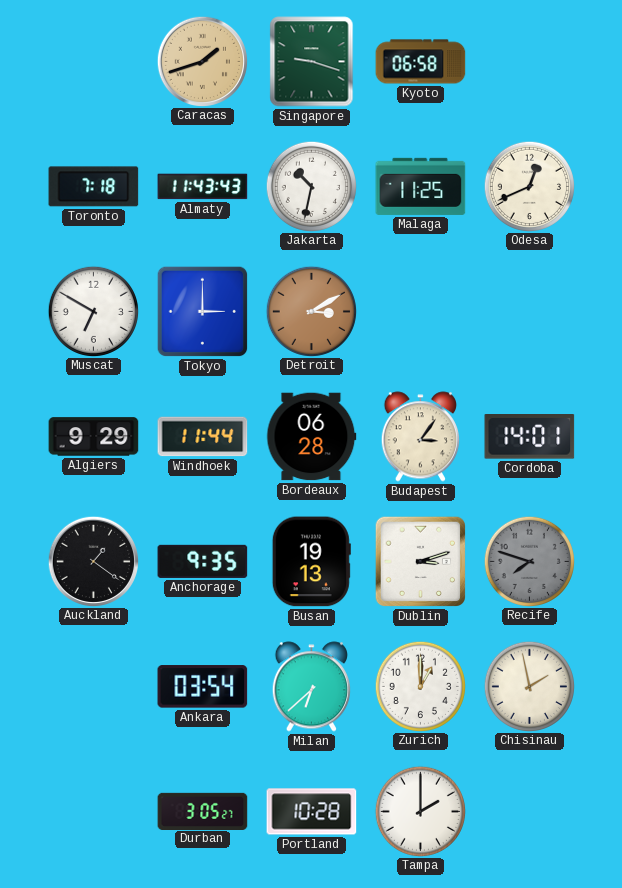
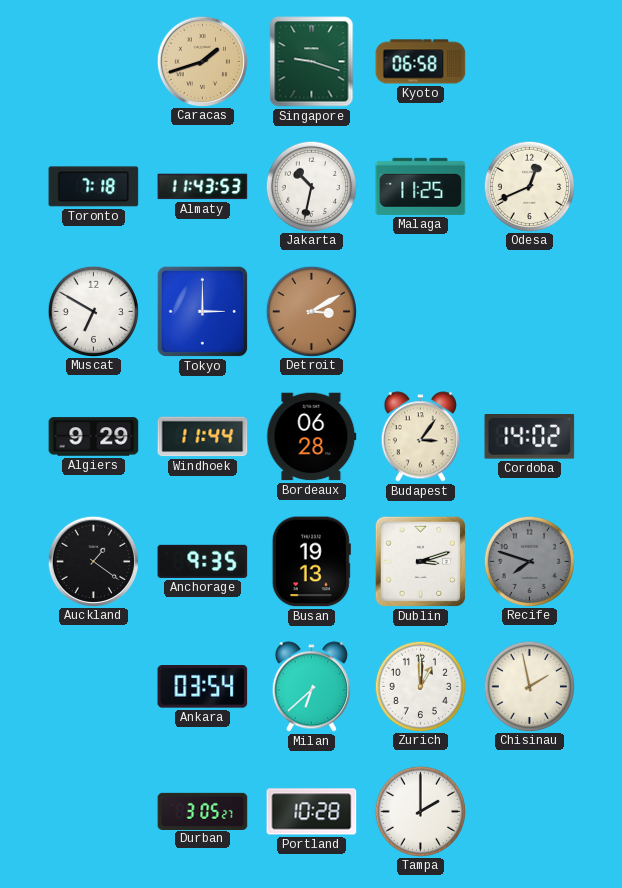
Almaty: 11:43:43 -> 11:43:53 (203, 187)
Cordoba: 14:01 -> 14:02 (530, 437)
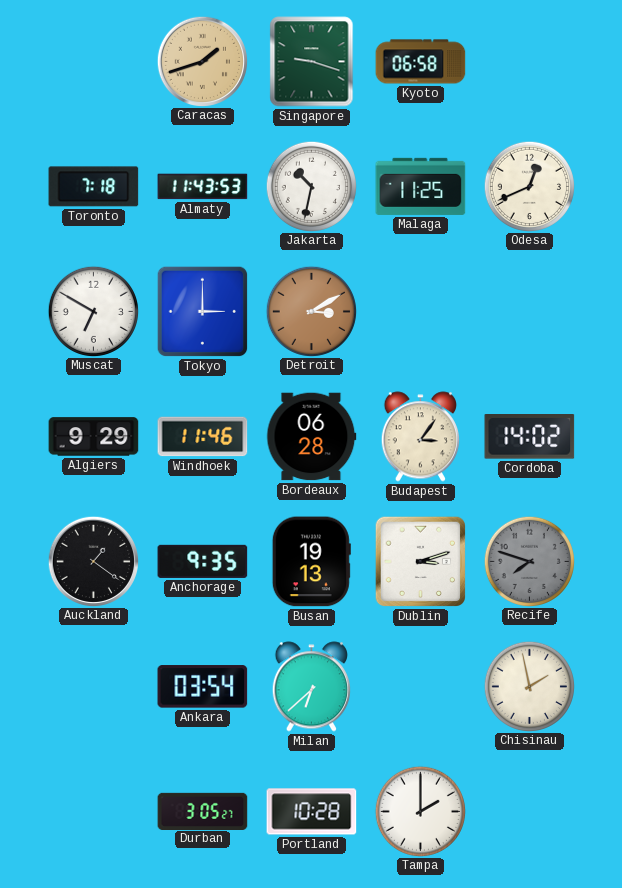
Windhoek: 11:44 -> 11:46 (203, 437)
Zurich: 1:00 -> none (420, 686)
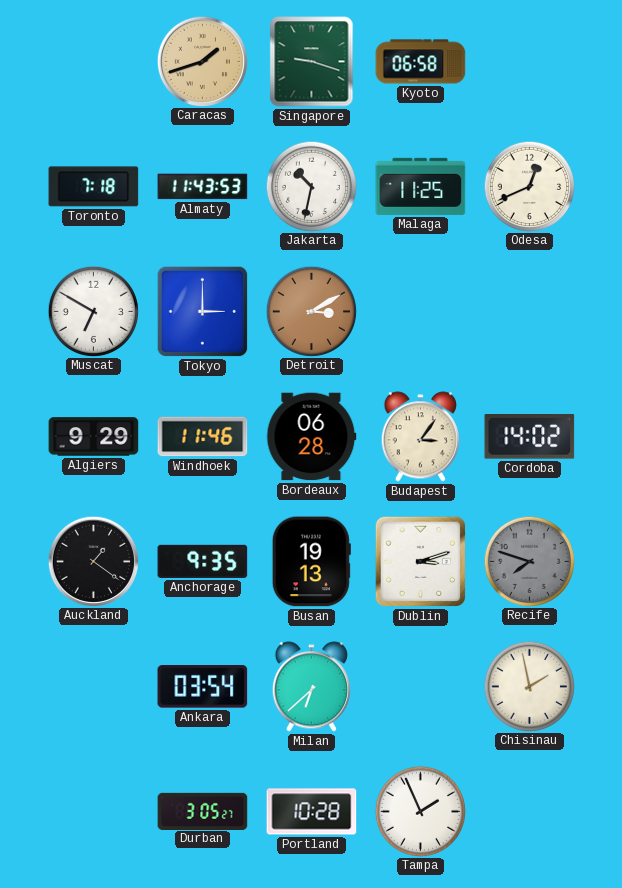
Tampa: 2:00 -> 1:56 (420, 811)
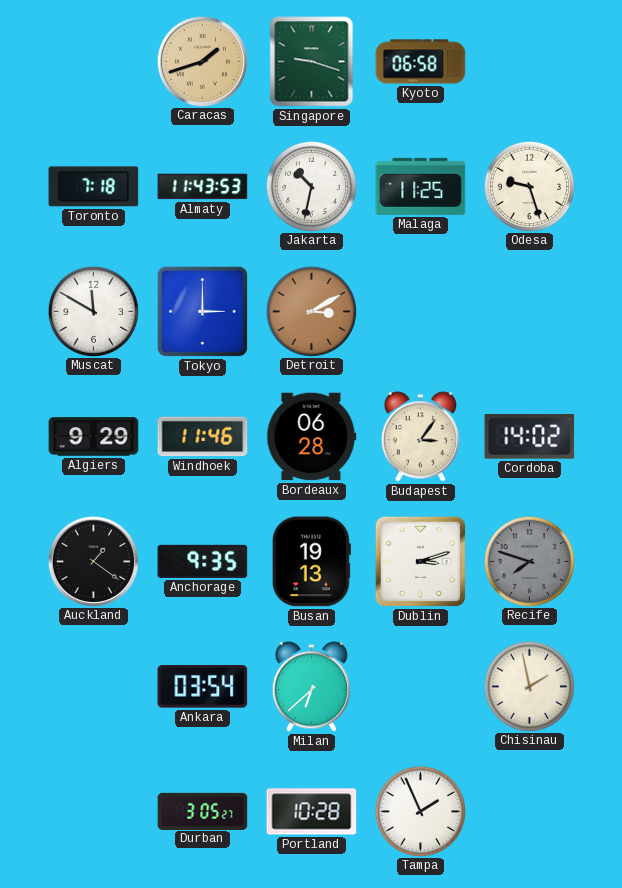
Odesa: 12:41 -> 9:27 (529, 186)
Muscat: 6:50 -> 11:50 (93, 311)
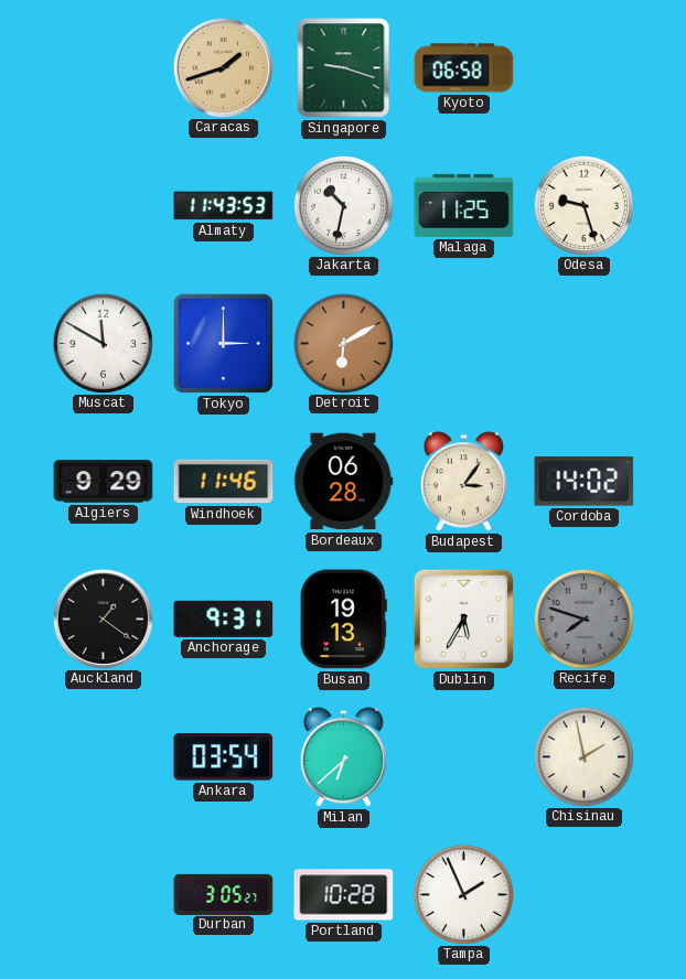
Toronto: 7:18 -> none (94, 187)
Detroit: 3:10 -> 6:10 (343, 343)
Anchorage: 9:35 -> 9:31 (224, 618)
Dublin: 3:12 -> 5:35 (464, 620)
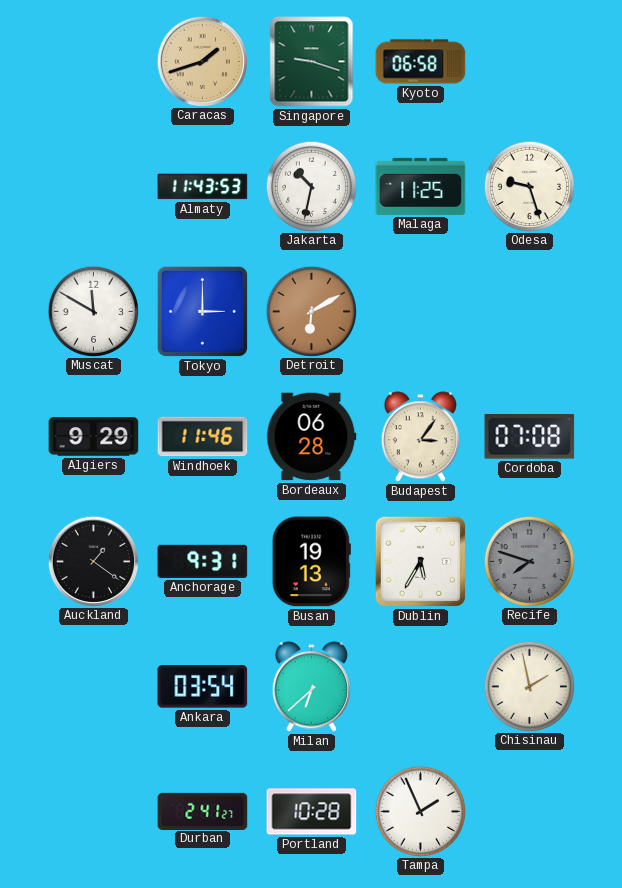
Cordoba: 14:02 -> 07:08 (530, 437)
Durban: 3:05 -> 2:41 (203, 811)
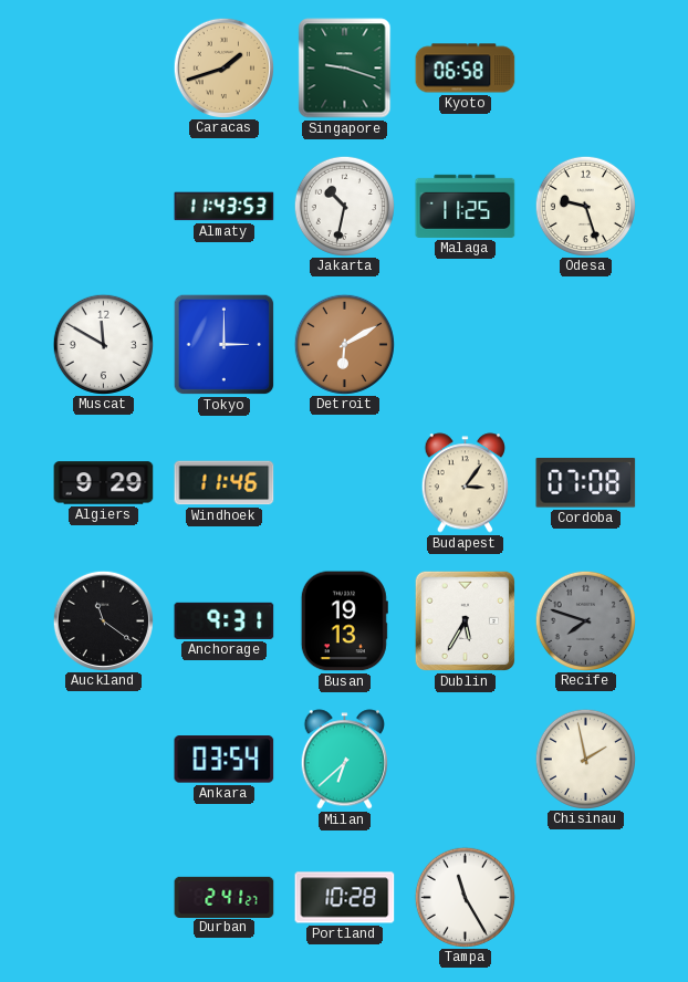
Bordeaux: 06:28 -> none (312, 437)
Auckland: 1:21 -> 11:21 (103, 620)
Tampa: 1:56 -> 11:25 (465, 897)
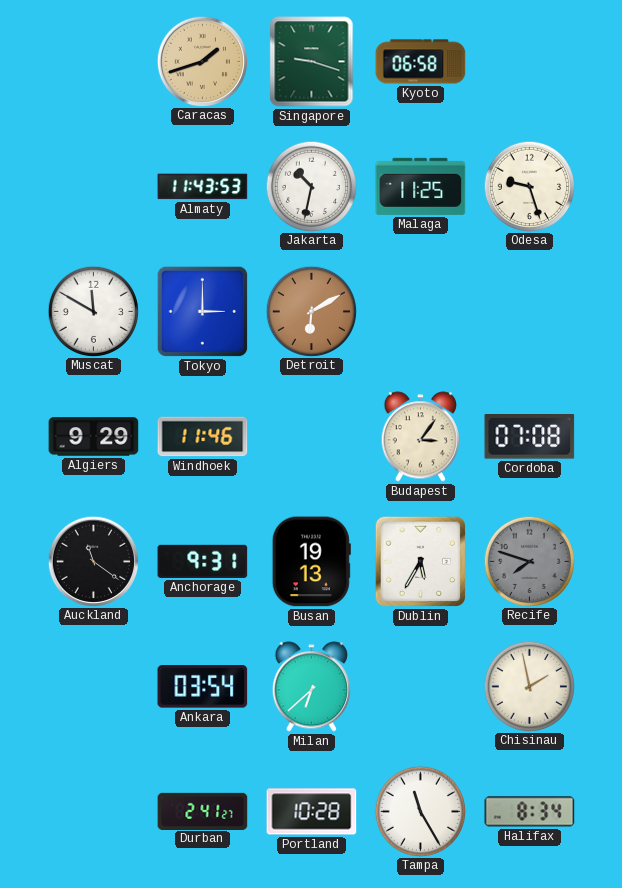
Halifax: none -> 8:34 (530, 812)
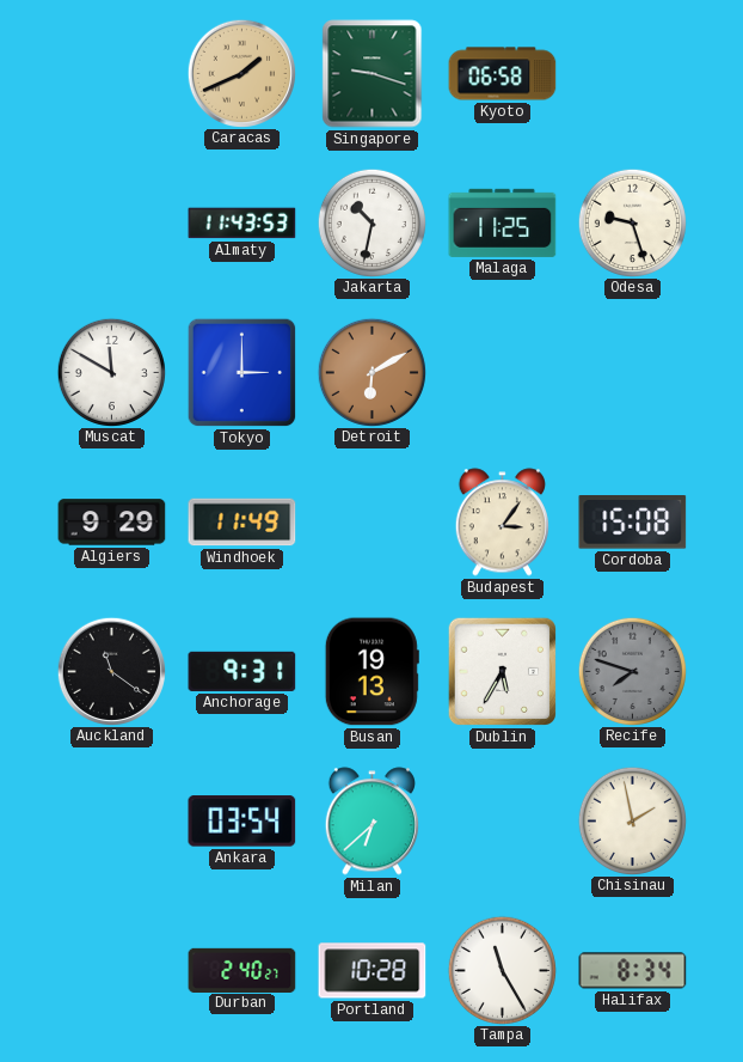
Caracas: 1:42 -> 1:41 (241, 73)
Windhoek: 11:46 -> 11:49 (242, 523)
Cordoba: 07:08 -> 15:08 (633, 523)
Durban: 2:41 -> 2:40 (242, 970)
